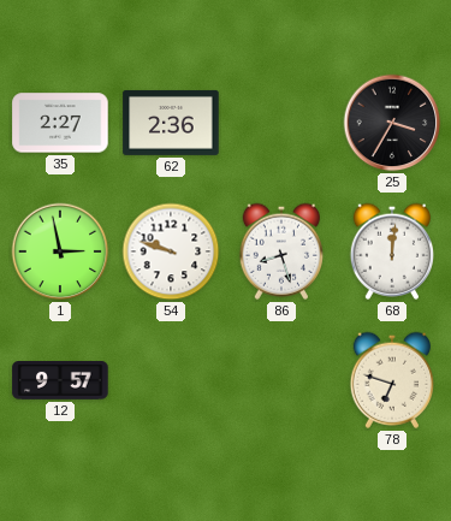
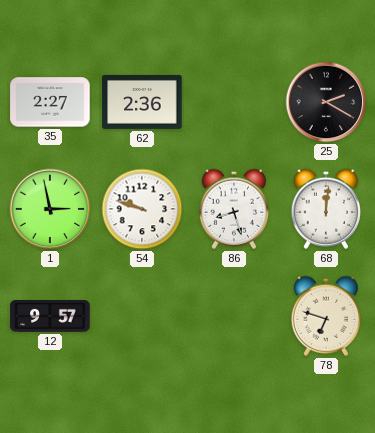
25: 3:35 -> 2:20 (326, 102)
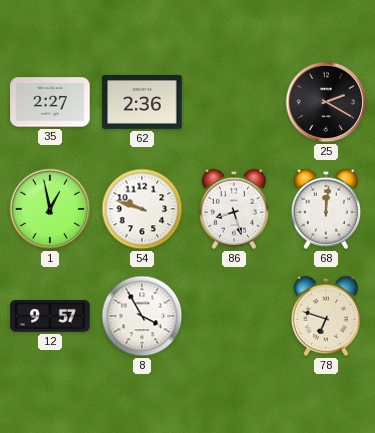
1: 2:58 -> 12:58 (50, 209)
8: none -> 3:55 (142, 316)
